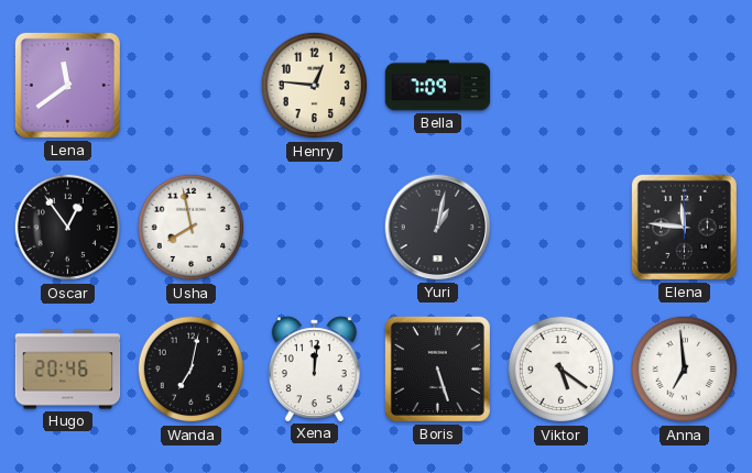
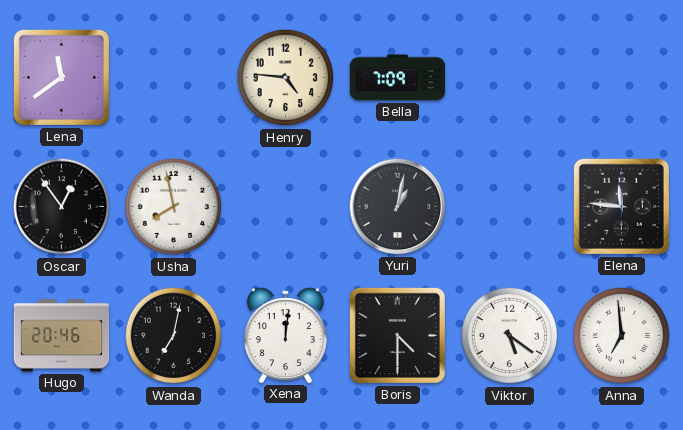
Henry: 12:46 -> 4:46 (286, 78)
Boris: 5:27 -> 4:30 (397, 335)
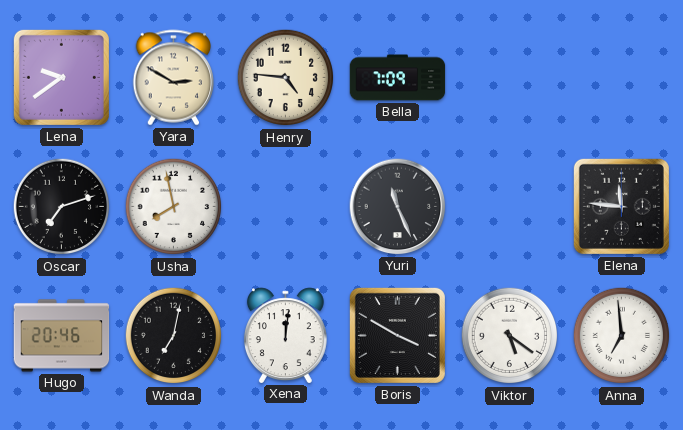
Lena: 11:39 -> 9:39 (61, 77)
Yara: none -> 2:50 (173, 78)
Oscar: 12:54 -> 7:12 (62, 207)
Yuri: 1:02 -> 11:26 (398, 207)
Boris: 4:30 -> 3:50 (397, 335)
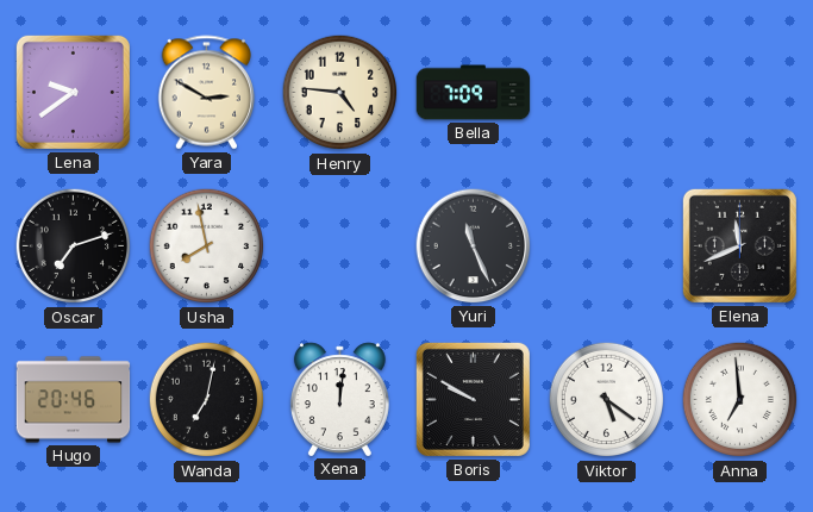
Elena: 11:46 -> 11:41 (739, 245)
Boris: 3:50 -> 9:50 (473, 399)
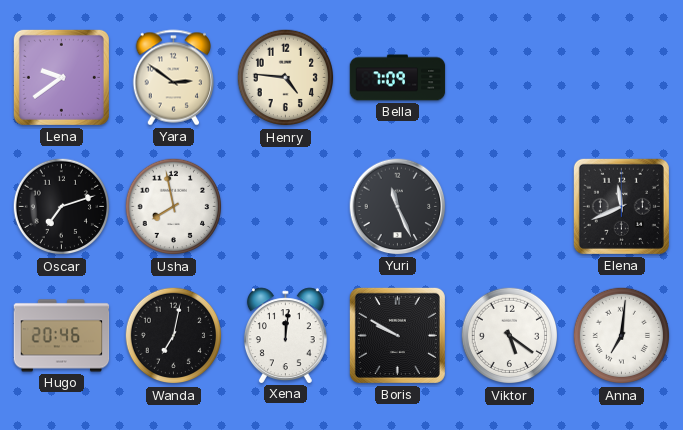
Yara: 2:50 -> 2:51 (173, 78)
Anna: 6:59 -> 7:01 (622, 336)
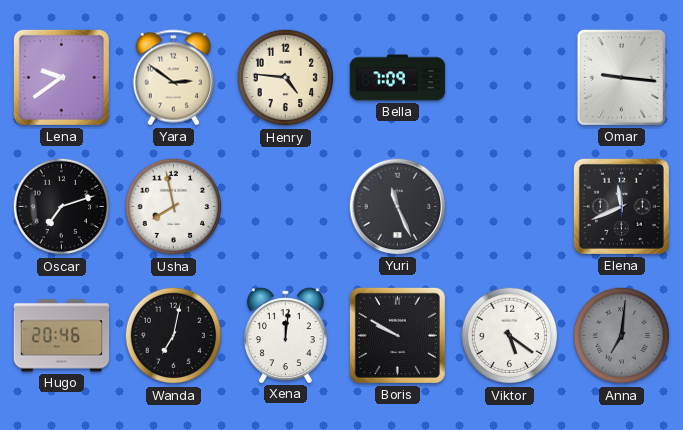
Omar: none -> 9:16 (621, 77)
Anna dial: white -> grey (622, 336)
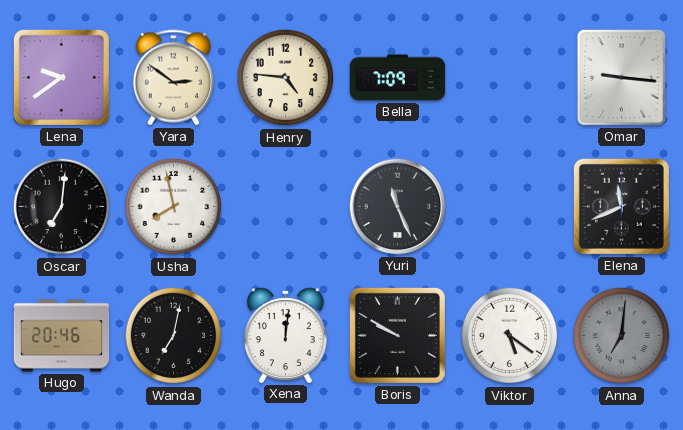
Oscar: 7:12 -> 7:01 (62, 207)
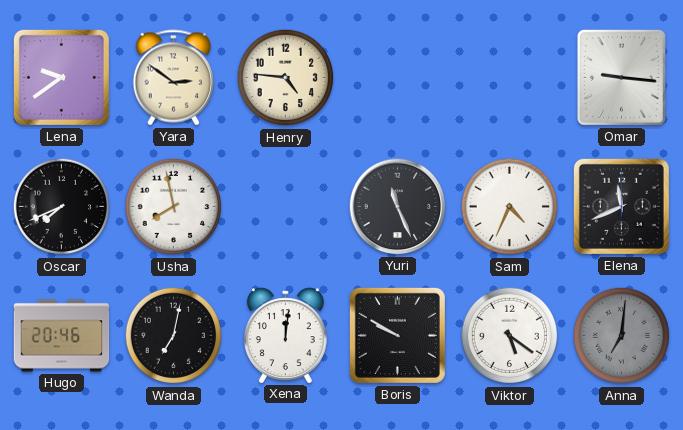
Bella: 7:09 -> none (398, 78)
Oscar: 7:01 -> 7:41 (62, 207)
Sam: none -> 4:34 (510, 207)
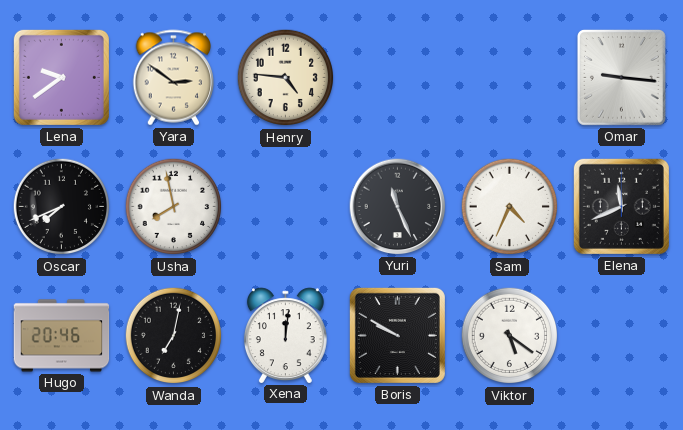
Anna: 7:01 -> none (622, 336)
